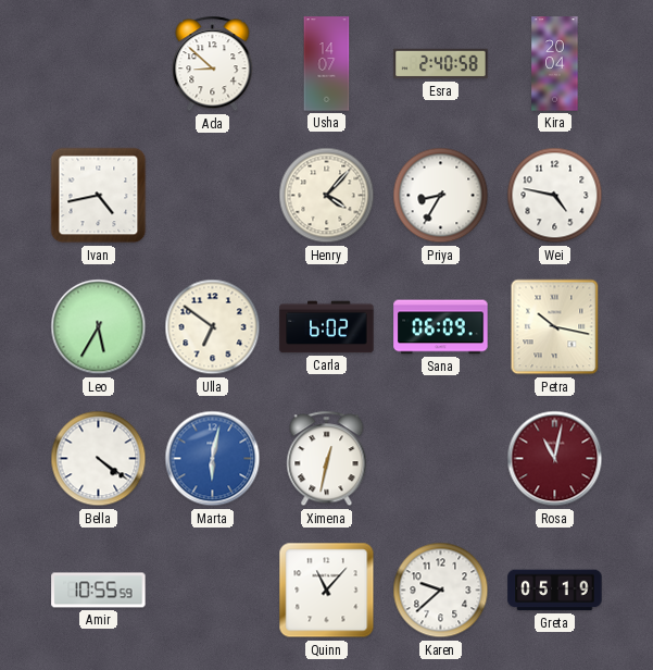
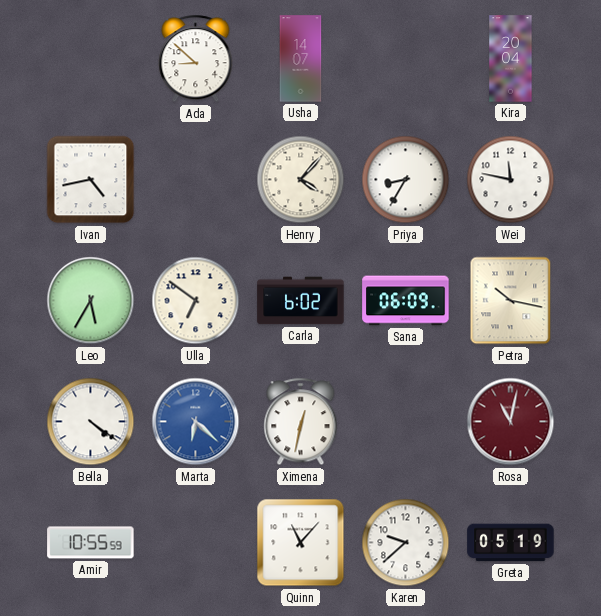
Esra: 2:40 -> none (441, 64)
Wei: 4:47 -> 11:47 (511, 180)
Marta: 6:02 -> 6:22 (196, 422)
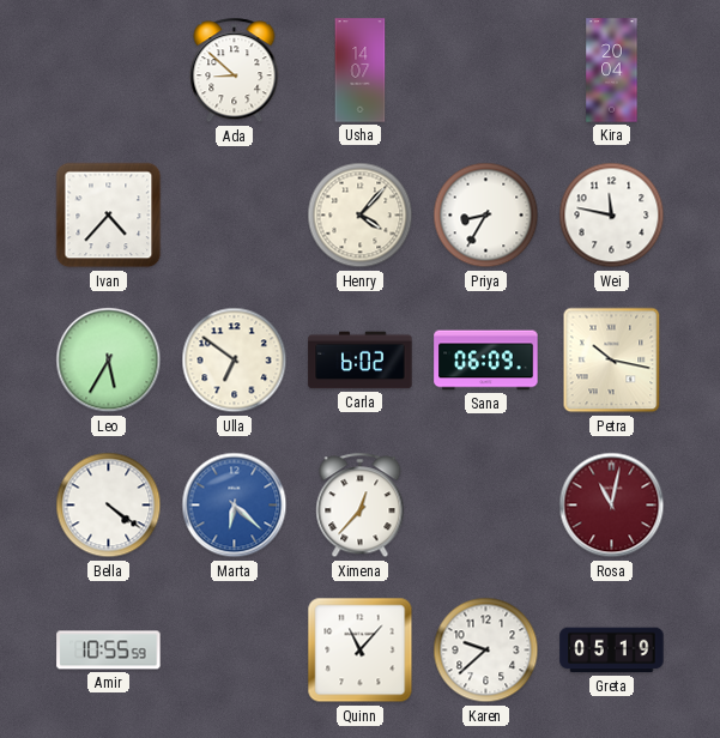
Ivan: 4:43 -> 4:37 (109, 216)
Ximena: 12:32 -> 12:37 (361, 506)
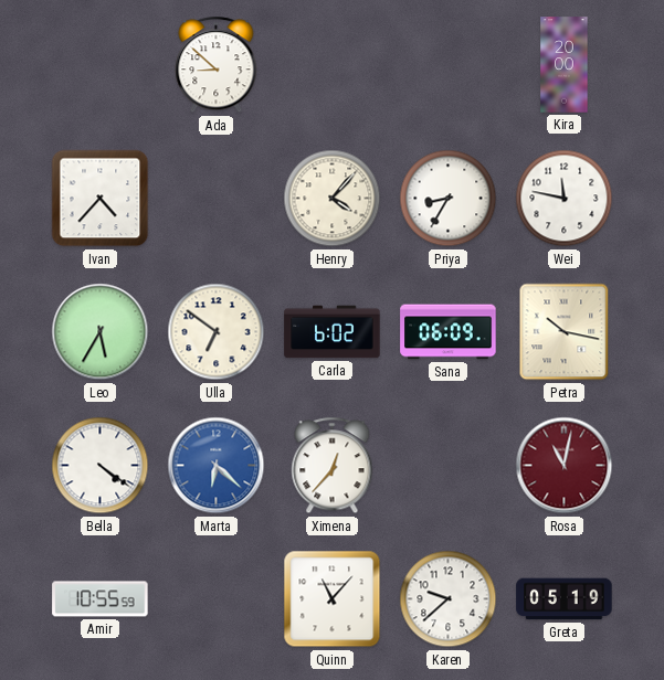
Usha: 14:07 -> none (361, 71)
Kira: 20:04 -> 20:00 (565, 65)
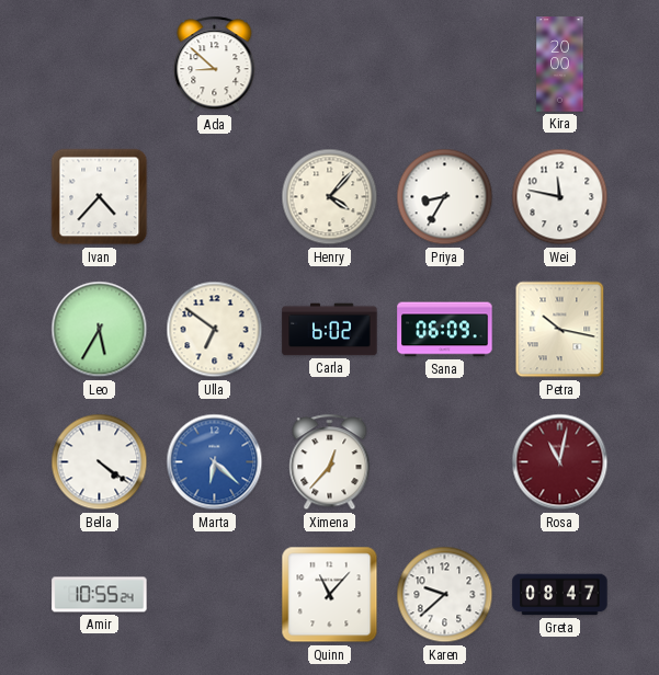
Amir: 10:55:59 -> 10:55:24 (100, 595)
Greta: 05:19 -> 08:47 (560, 595)
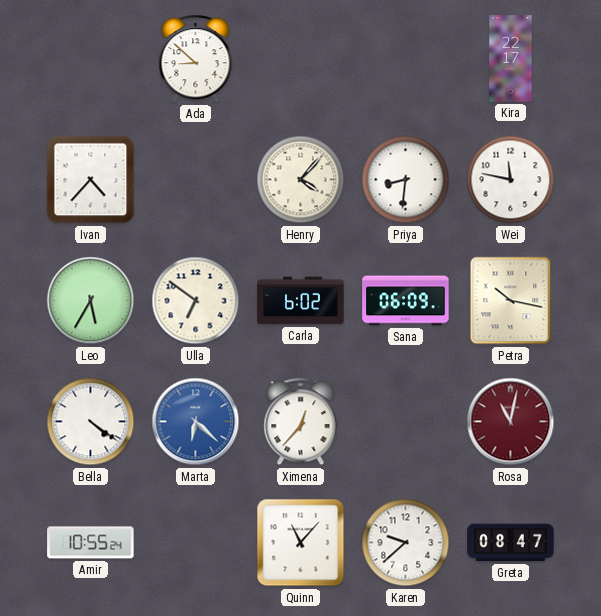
Kira: 20:00 -> 22:17 (511, 59)
Priya: 8:35 -> 8:31 (406, 180)
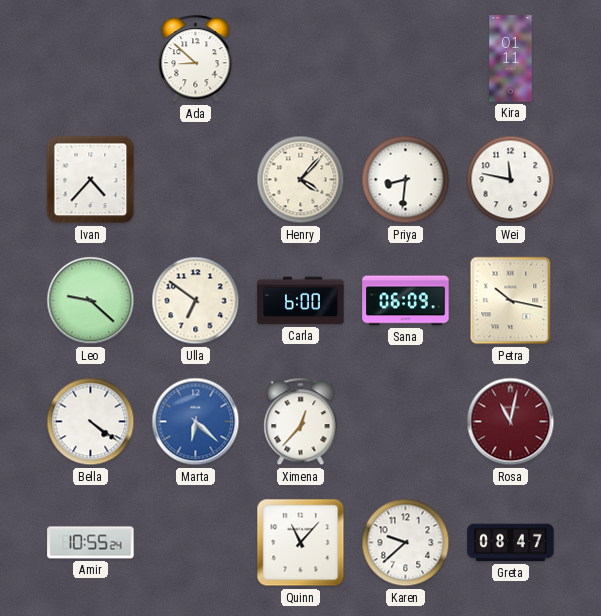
Kira: 22:17 -> 01:11 (511, 59)
Leo: 5:35 -> 9:22 (91, 301)
Carla: 6:02 -> 6:00 (301, 301)
